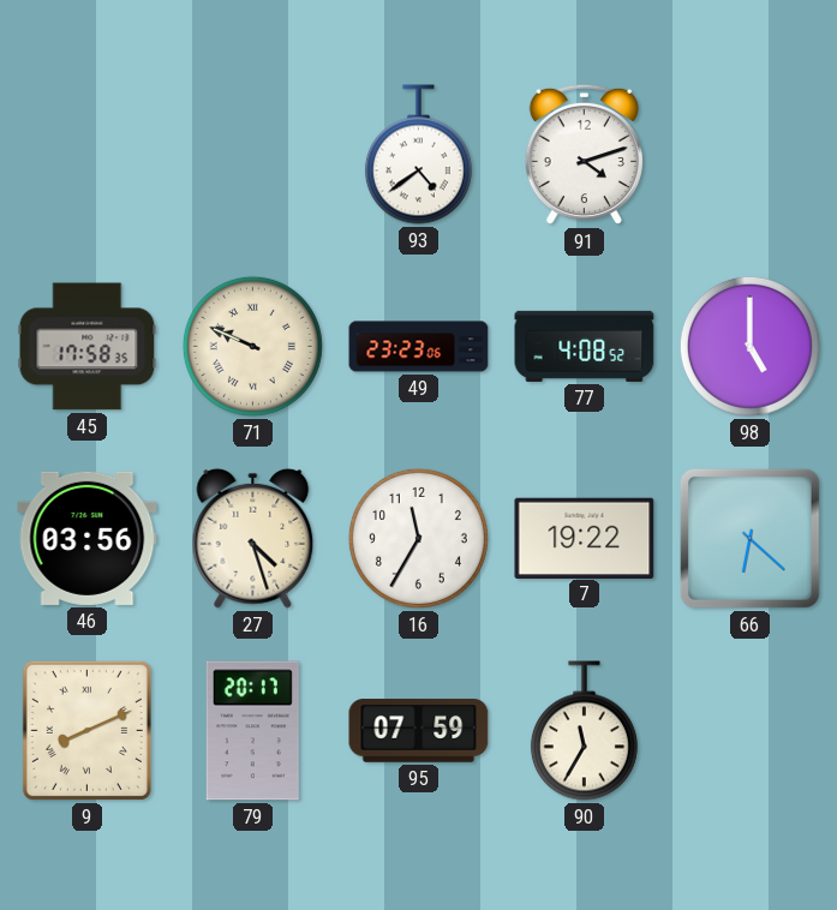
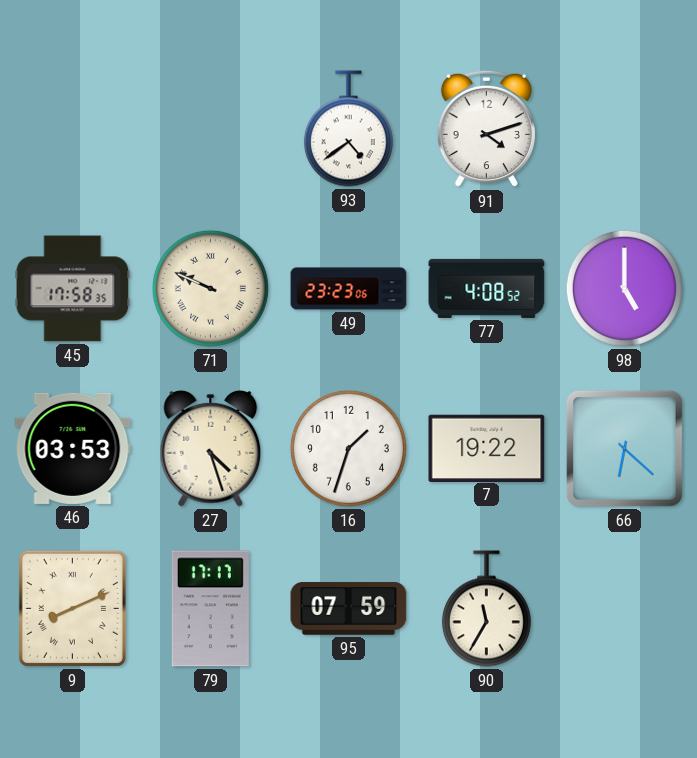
46: 03:56 -> 03:53 (73, 448)
16: 11:35 -> 1:33 (348, 448)
79: 20:17 -> 17:17 (210, 609)
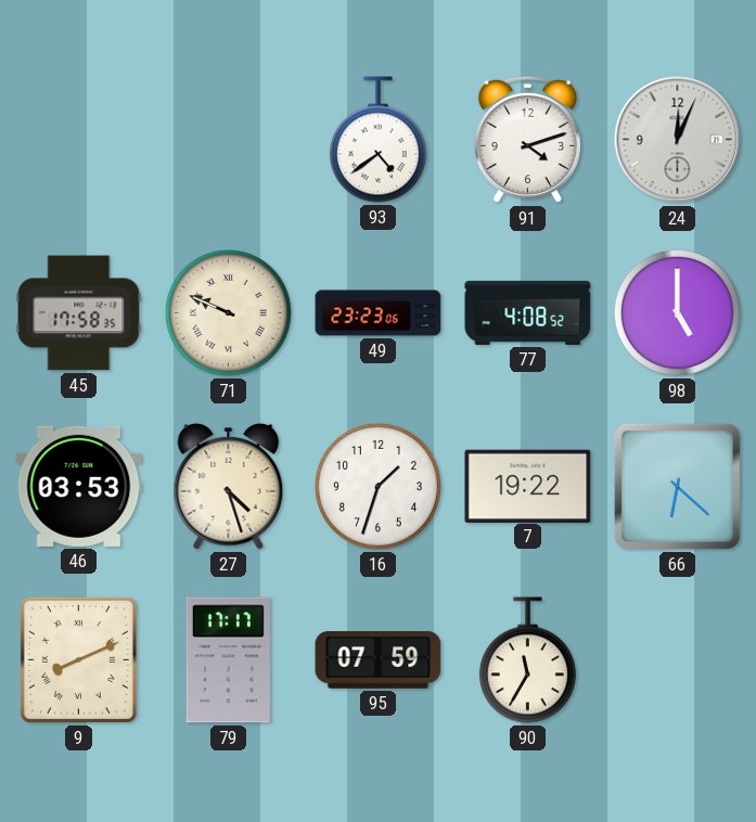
24: none -> 12:04 (678, 140)
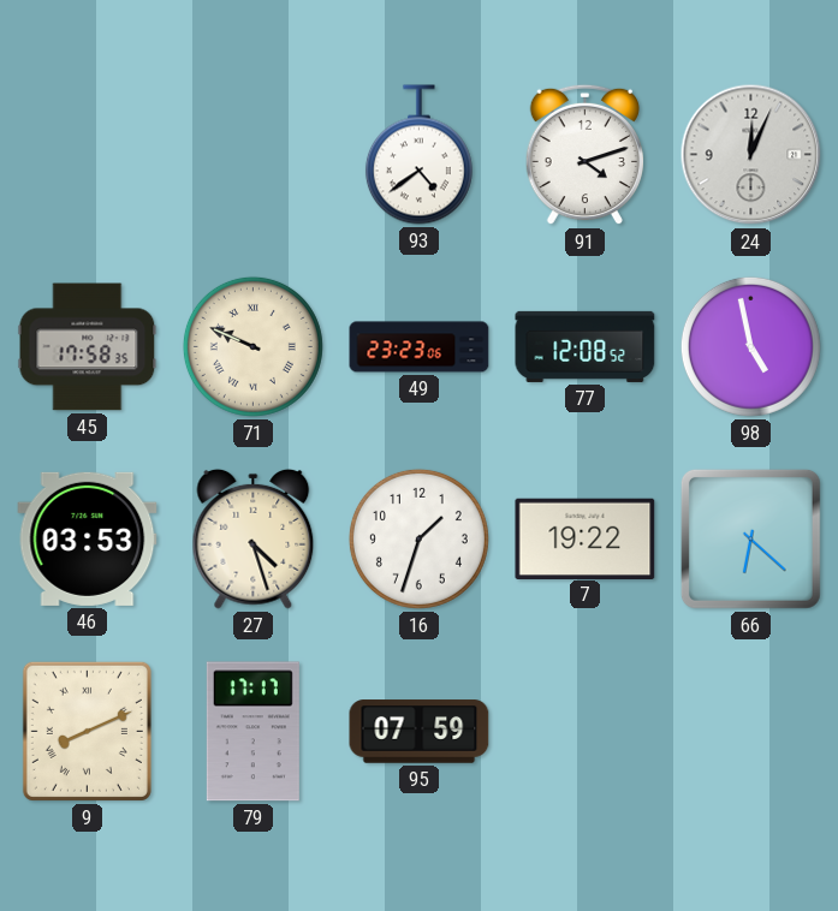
77: 4:08 -> 12:08 (586, 346)
98: 5:00 -> 4:58 (750, 346)
90: 11:35 -> none (527, 660)
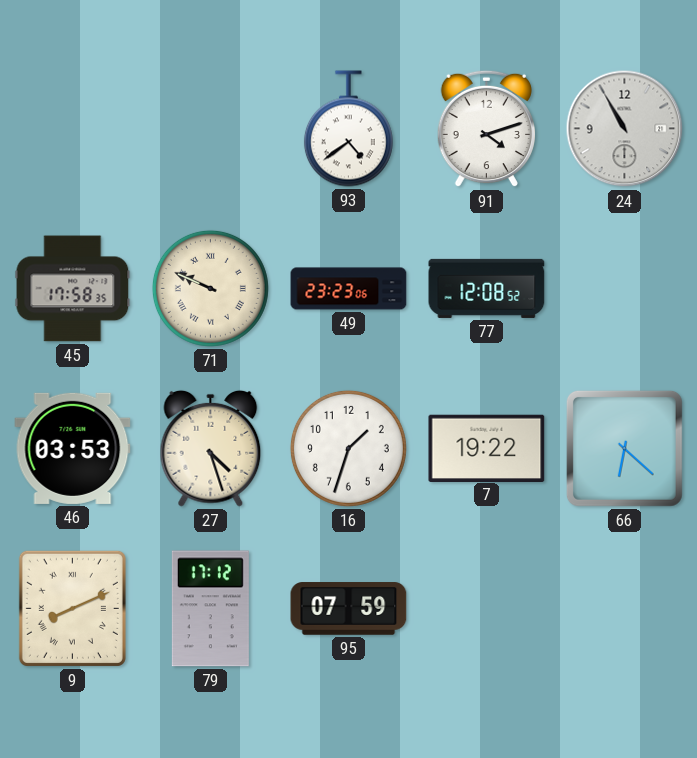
24: 12:04 -> 10:55 (625, 129)
98: 4:58 -> none (750, 346)
79: 17:17 -> 17:12 (210, 609)
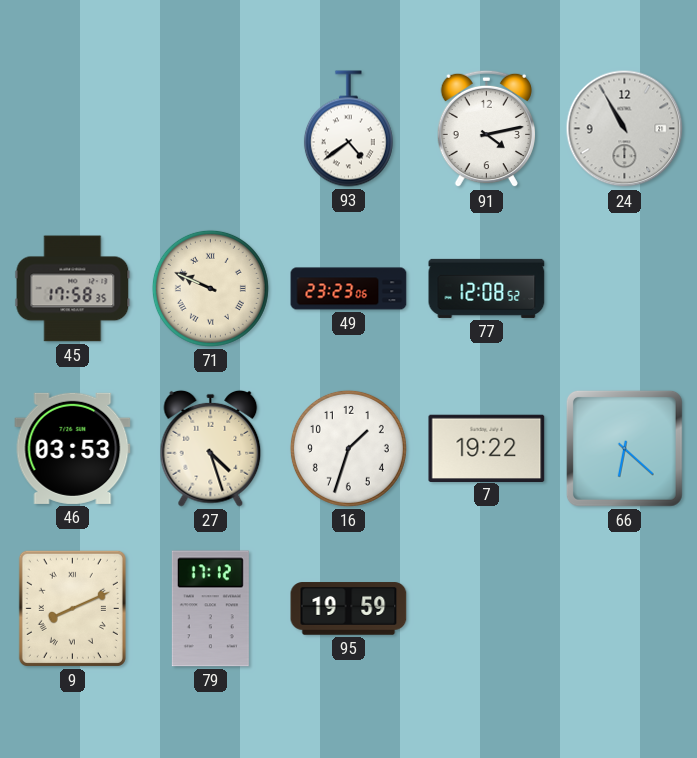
91: 4:12 -> 4:13 (486, 129)
95: 07:59 -> 19:59 (349, 609)
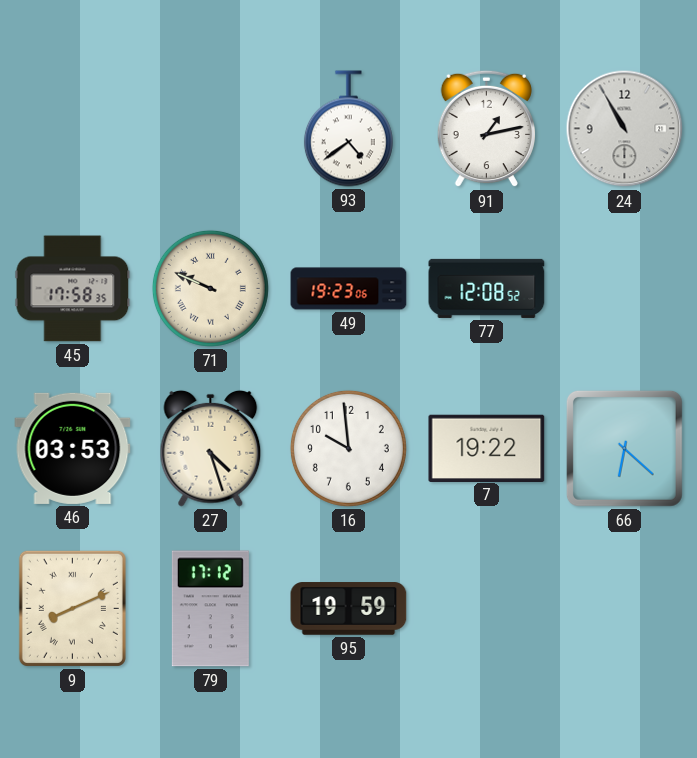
91: 4:13 -> 1:13 (486, 129)
49: 23:23 -> 19:23 (349, 289)
16: 1:33 -> 9:59 (348, 448)
